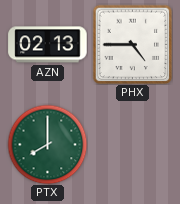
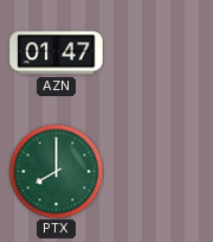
AZN: 02:13 -> 01:47 (57, 53)
PHX: 4:45 -> none (132, 44)
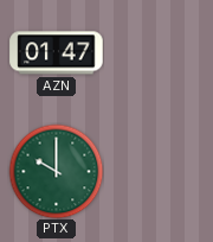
PTX: 8:00 -> 10:00 (56, 171)
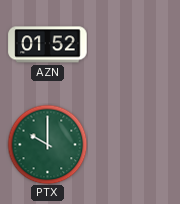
AZN: 01:47 -> 01:52 (48, 45)
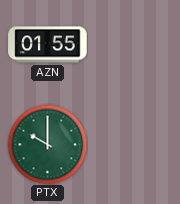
AZN: 01:52 -> 01:55 (48, 45)
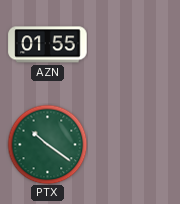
PTX: 10:00 -> 10:21 (47, 144)
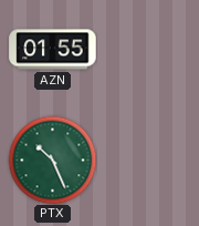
PTX: 10:21 -> 10:26 (52, 160)
